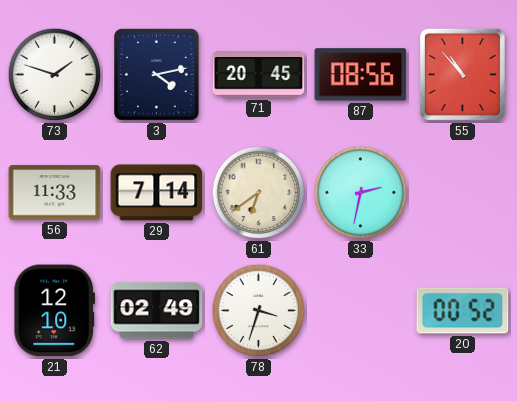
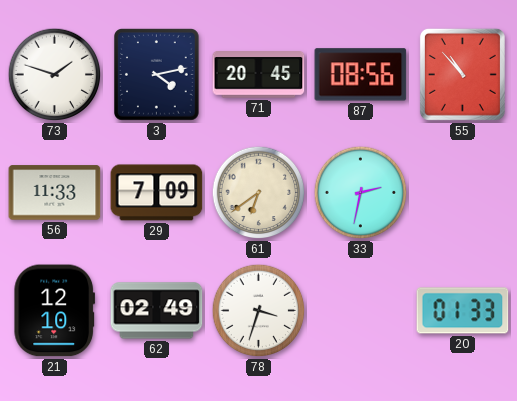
29: 7:14 -> 7:09 (157, 193)
20: 00:52 -> 01:33 (463, 311)
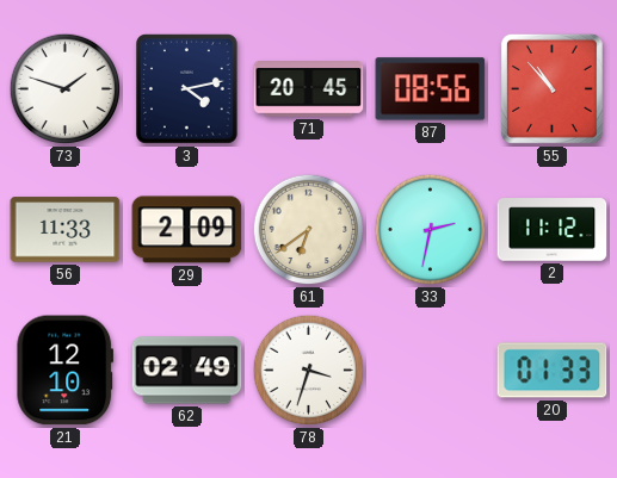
29: 7:09 -> 2:09 (187, 230)
2: none -> 11:12 (553, 230)
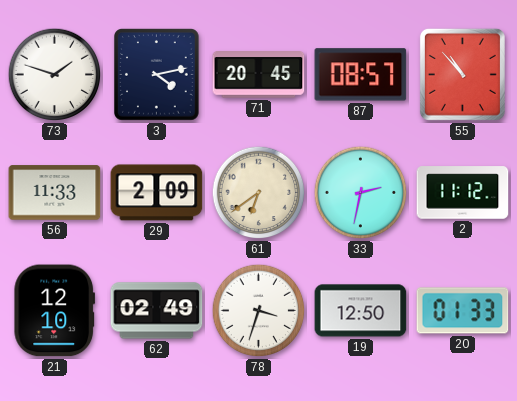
87: 08:56 -> 08:57 (361, 75)
19: none -> 12:50 (361, 311)
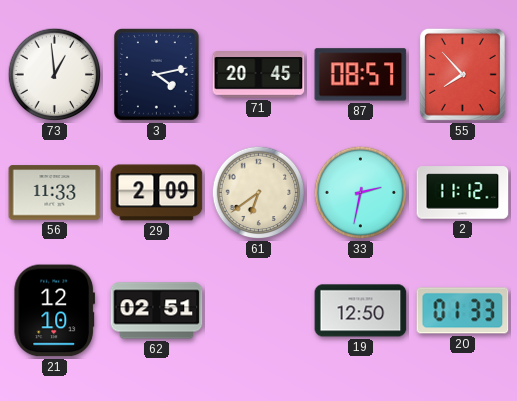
73: 1:48 -> 12:59 (55, 75)
55: 10:53 -> 7:53 (462, 74)
62: 02:49 -> 02:51 (157, 311)
78: 3:33 -> none (259, 311)
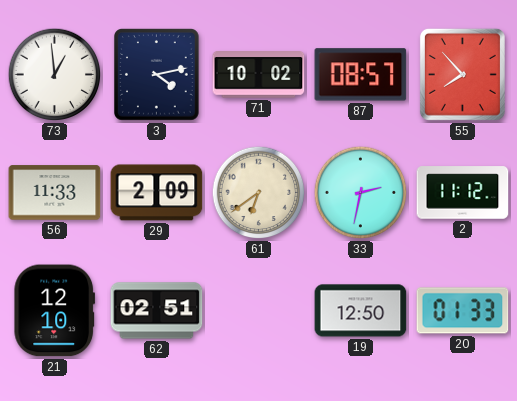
71: 20:45 -> 10:02 (259, 75)
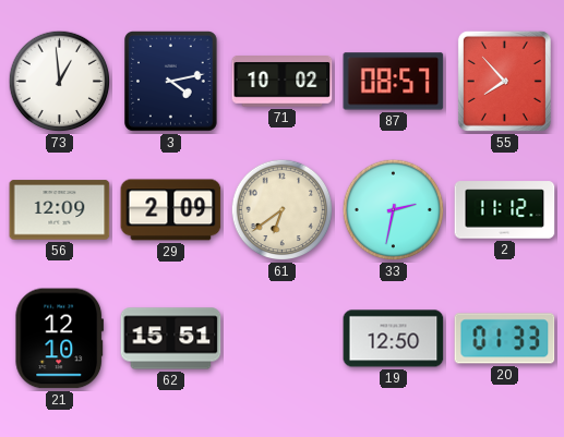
56: 11:33 -> 12:09 (60, 210)
62: 02:51 -> 15:51 (171, 339)
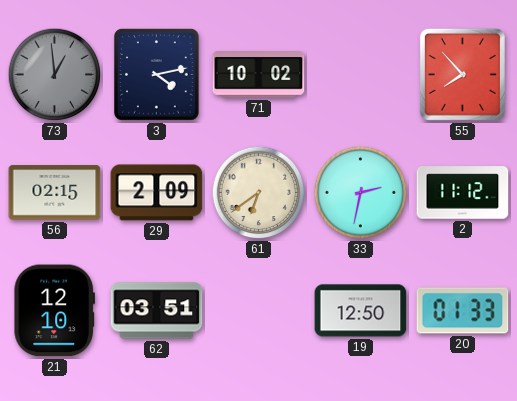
73 dial: white -> grey (55, 75)
87: 08:57 -> none (394, 82)
56: 12:09 -> 02:15 (55, 193)
62: 15:51 -> 03:51 (157, 311)
